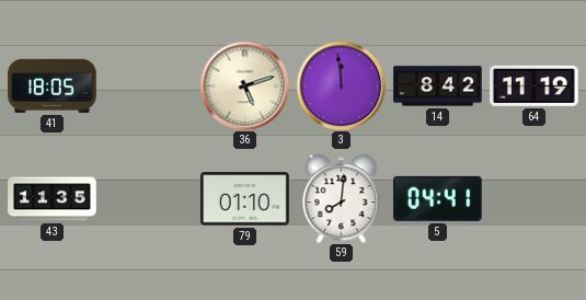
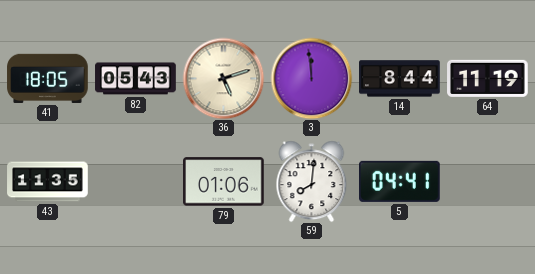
82: none -> 05:43 (136, 79)
14: 8:42 -> 8:44 (400, 79)
79: 01:10 -> 01:06 (224, 182)
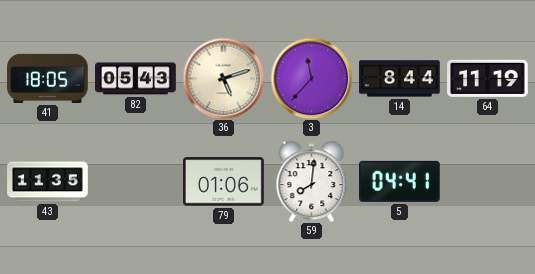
3: 11:59 -> 11:37 (311, 78)
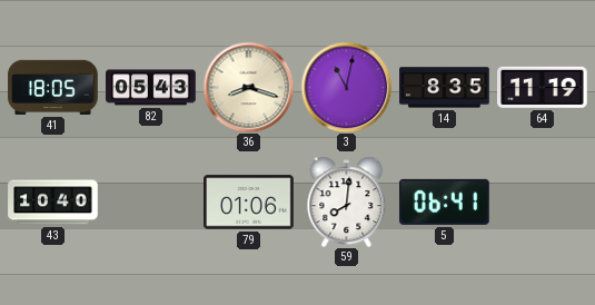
36: 5:12 -> 8:18 (248, 87)
3: 11:37 -> 11:02 (346, 87)
14: 8:44 -> 8:35 (445, 88)
43: 11:35 -> 10:40 (53, 203)
5: 04:41 -> 06:41 (445, 201)
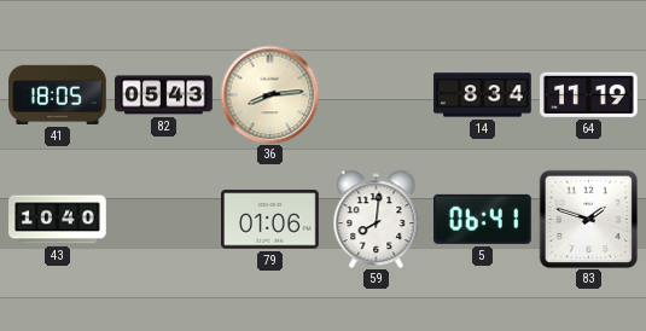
36: 8:18 -> 8:14 (269, 94)
3: 11:02 -> none (346, 87)
14: 8:35 -> 8:34 (483, 95)
83: none -> 1:48 (588, 219)
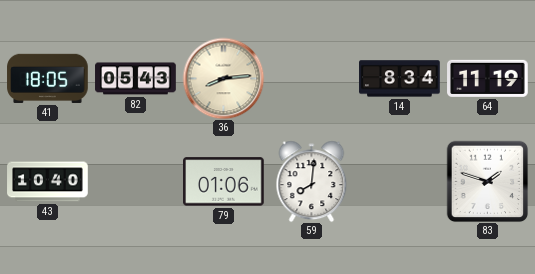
5: 06:41 -> none (483, 219)
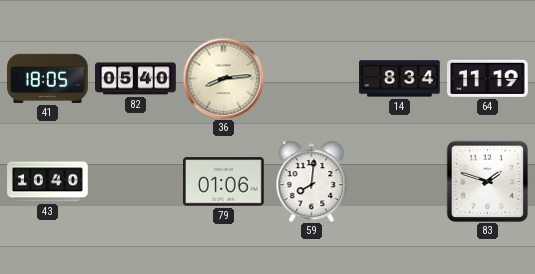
82: 05:43 -> 05:40 (136, 79)
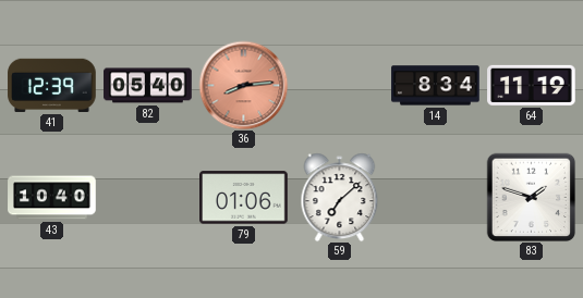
41: 18:05 -> 12:39 (52, 85)
36 dial: cream -> salmon (243, 85)
59: 8:01 -> 7:08 (340, 197)
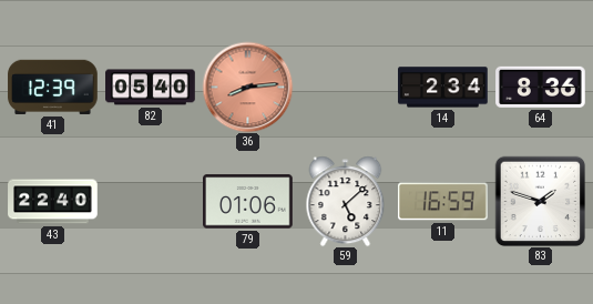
14: 8:34 -> 2:34 (443, 88)
64: 11:19 -> 8:36 (541, 87)
43: 10:40 -> 22:40 (53, 202)
59: 7:08 -> 5:08 (346, 201)
11: none -> 16:59 (443, 202)
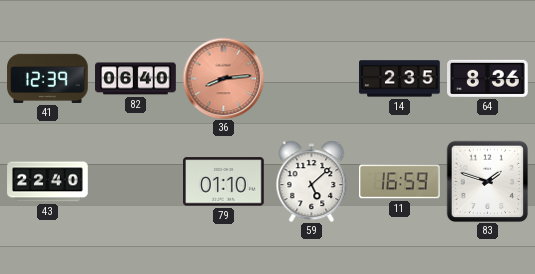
82: 05:40 -> 06:40 (136, 79)
14: 2:34 -> 2:35 (400, 79)
79: 01:06 -> 01:10 (224, 182)
